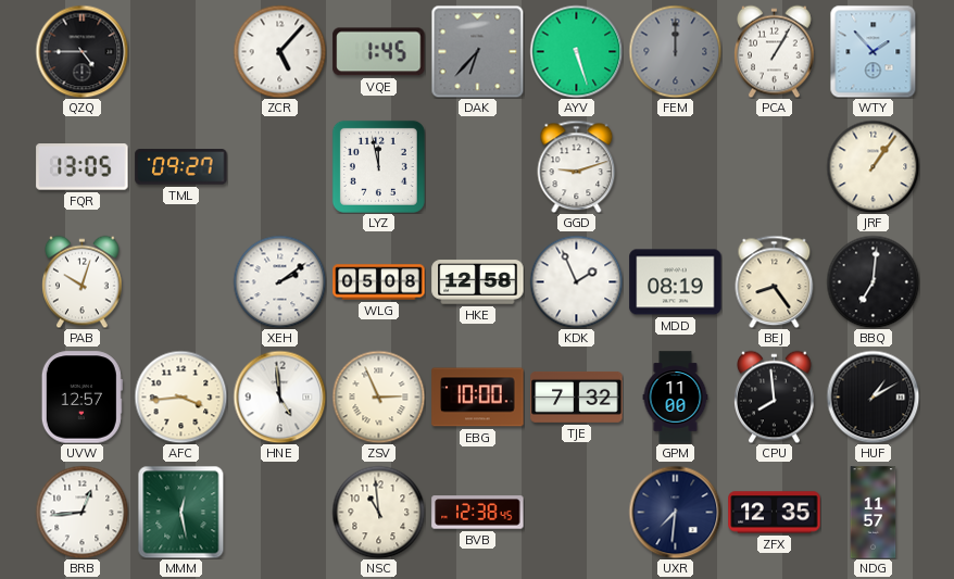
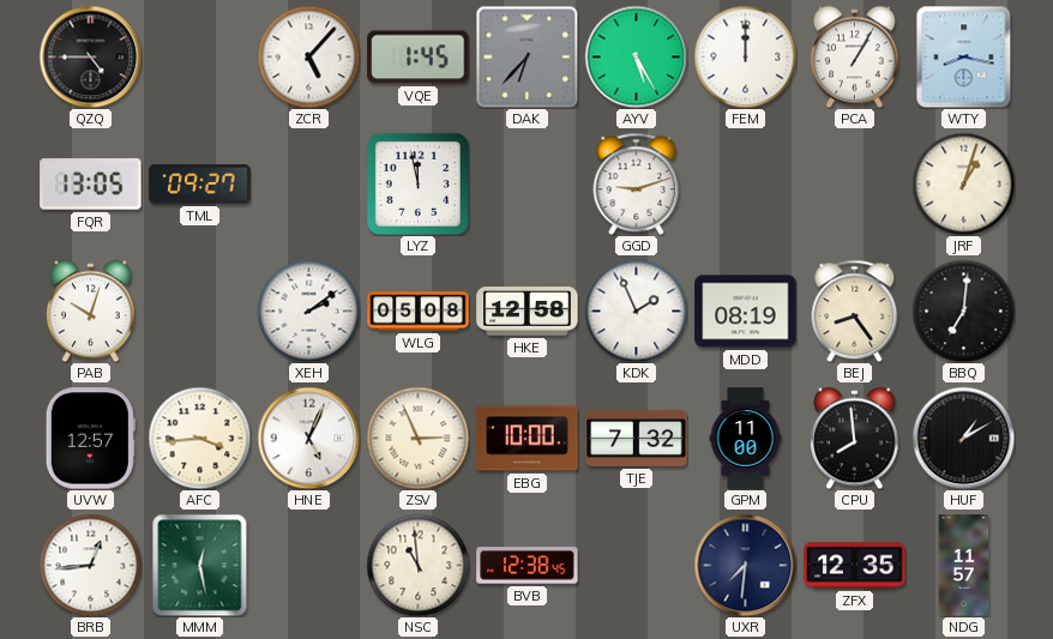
AYV: 5:27 -> 5:25 (636, 56)
FEM dial: grey -> white (745, 56)
WTY: 1:53 -> 8:17 (964, 56)
JRF: 1:06 -> 1:03 (963, 183)
HNE: 4:59 -> 5:04 (308, 438)
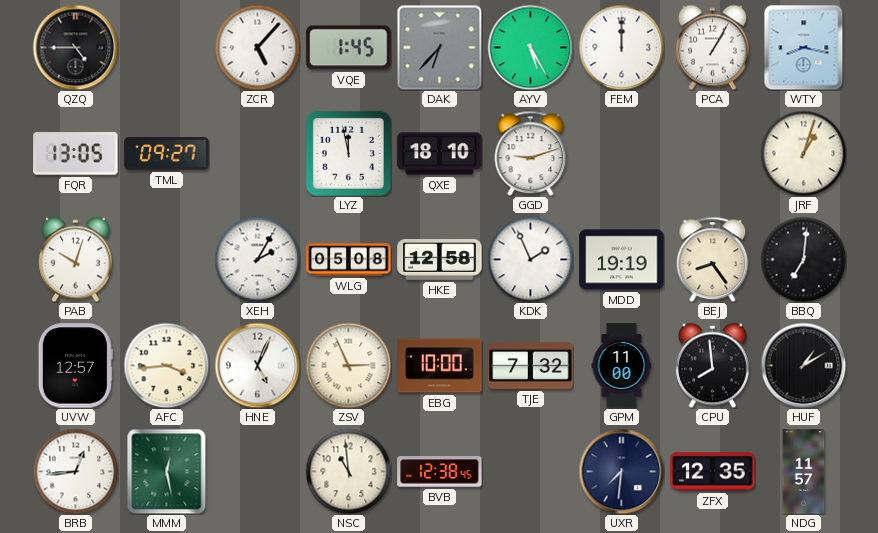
QXE: none -> 18:10 (440, 154)
XEH: 2:09 -> 2:05 (257, 259)
MDD: 08:19 -> 19:19 (622, 260)
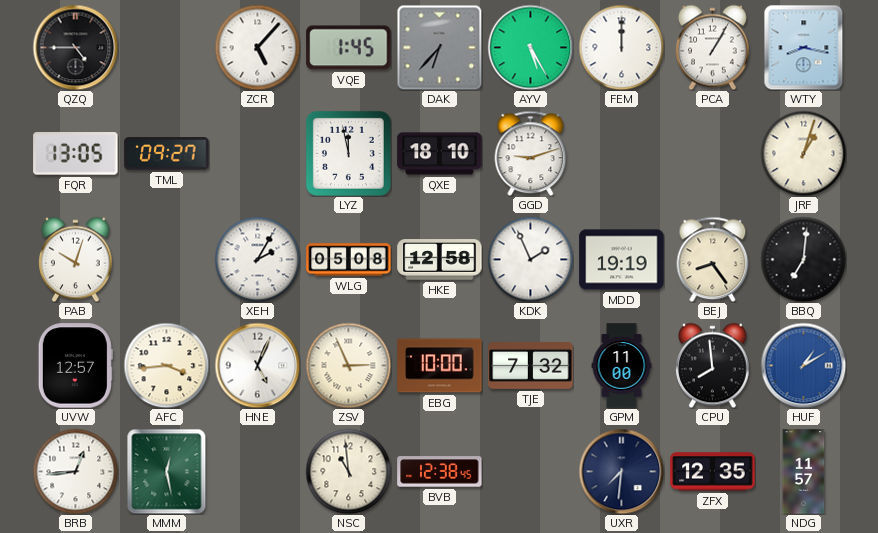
HUF dial: black -> blue (803, 365)
